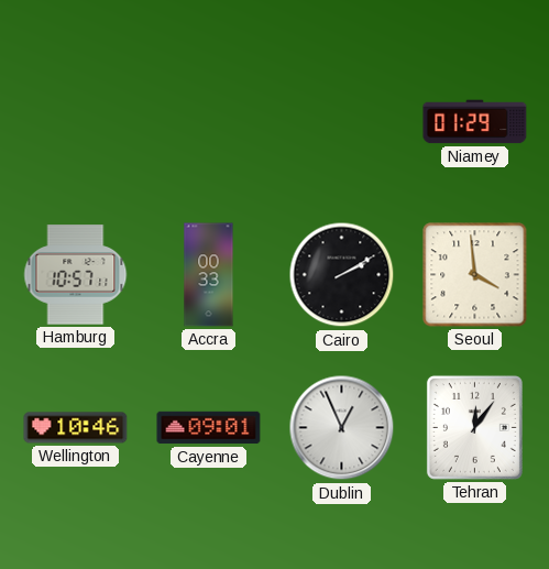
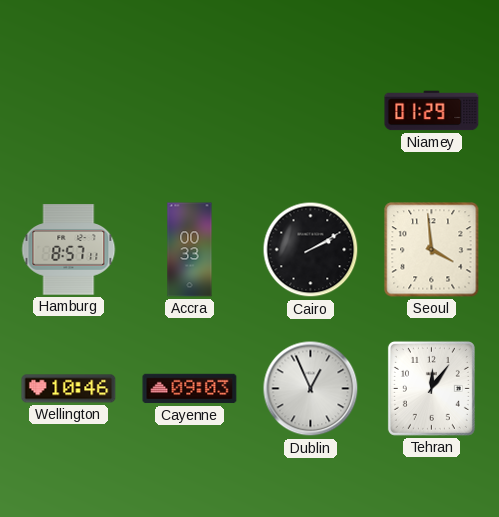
Hamburg: 10:57 -> 8:57 (69, 250)
Cayenne: 09:01 -> 09:03 (190, 389)
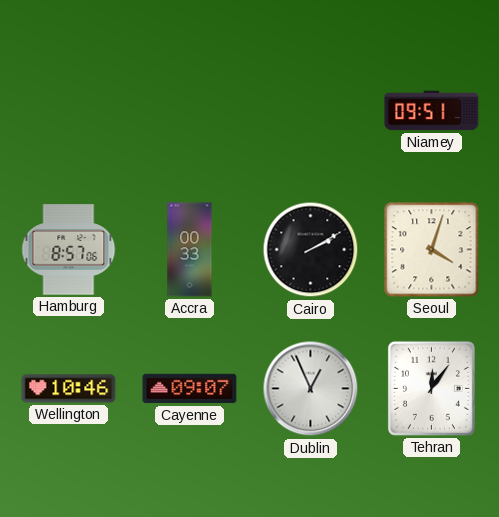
Niamey: 01:29 -> 09:51 (432, 111)
Hamburg: 8:57:11 -> 8:57:06 (69, 250)
Seoul: 3:59 -> 4:03 (432, 250)
Cayenne: 09:03 -> 09:07 (190, 389)
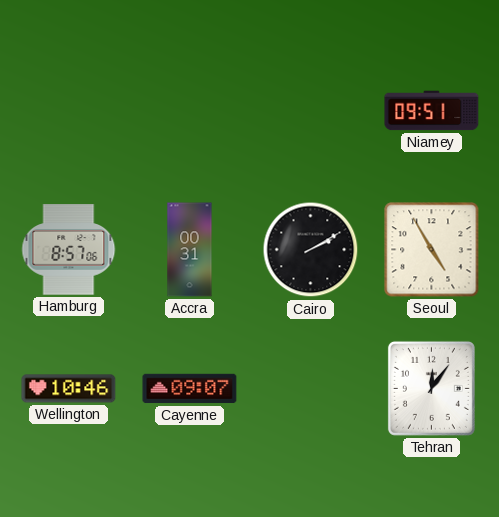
Accra: 00:33 -> 00:31 (190, 250)
Seoul: 4:03 -> 4:55 (432, 250)
Dublin: 12:56 -> none (311, 389)
